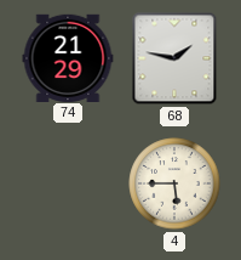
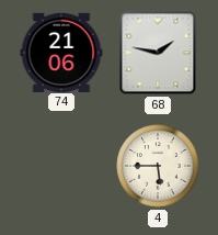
74: 21:29 -> 21:06 (61, 52)
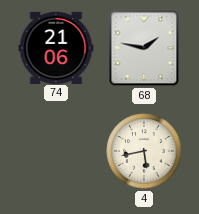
4: 5:45 -> 5:43 (144, 151)
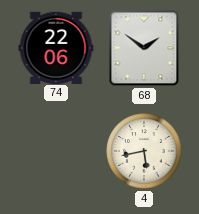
74: 21:06 -> 22:06 (56, 47)
68: 1:47 -> 1:51 (144, 48)
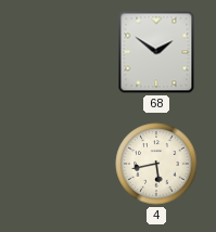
74: 22:06 -> none (56, 47)
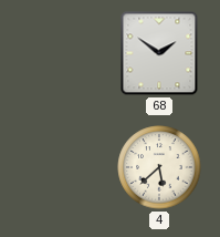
4: 5:43 -> 5:38 (159, 167)
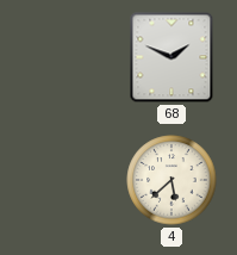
68: 1:51 -> 1:49 (171, 57)
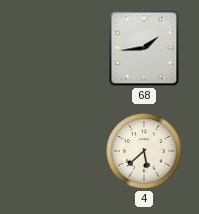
68: 1:49 -> 1:44 (144, 48)
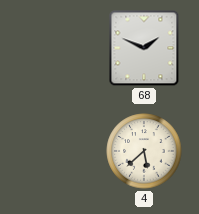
68: 1:44 -> 1:49 (144, 48)
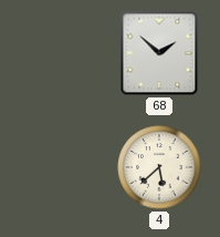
68: 1:49 -> 1:52 (159, 53)
